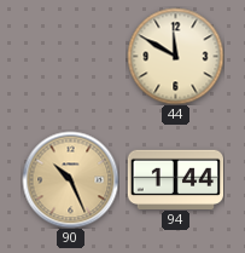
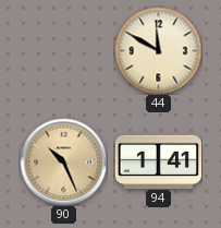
94: 1:44 -> 1:41 (158, 161)
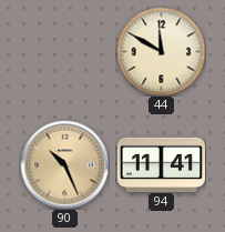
94: 1:41 -> 11:41 (161, 164)
